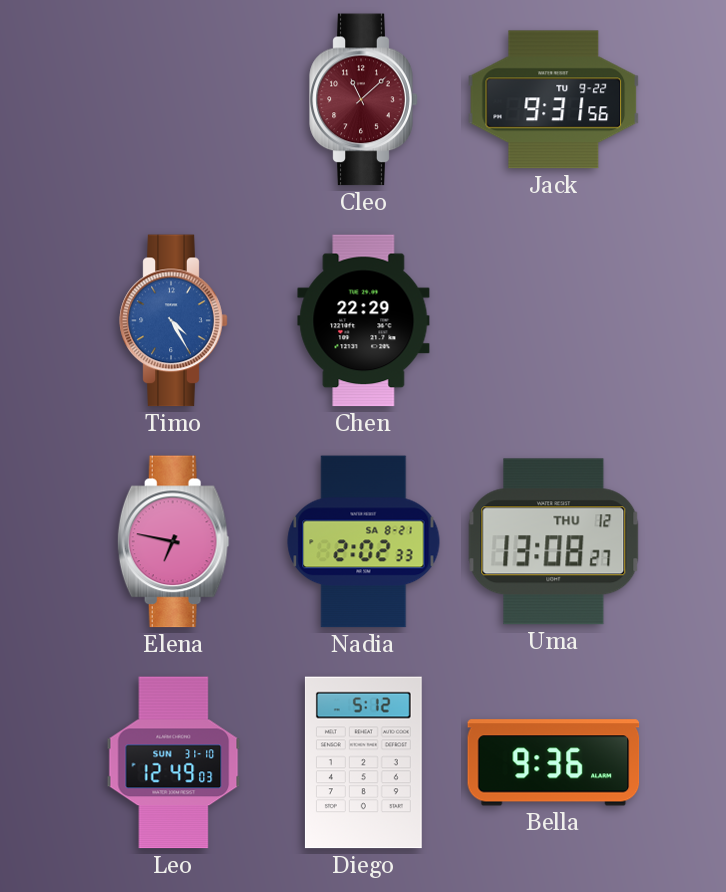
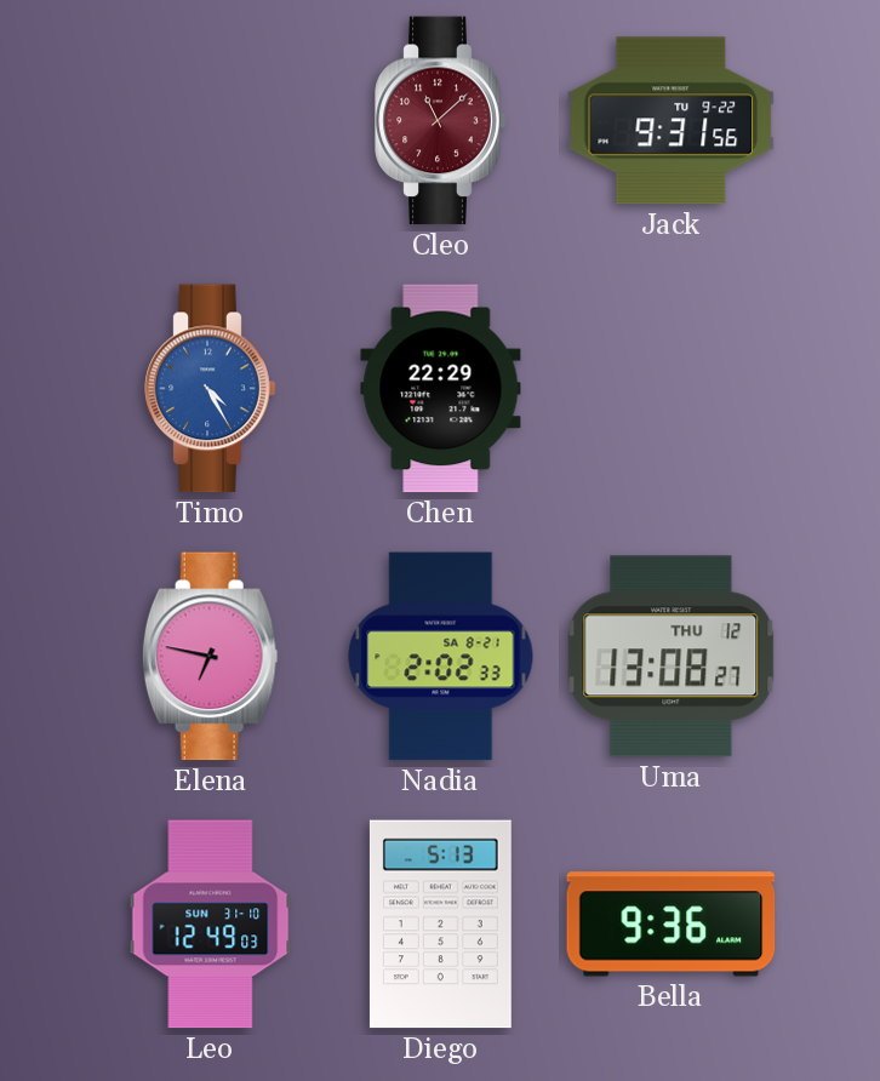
Diego: 5:12 -> 5:13 (440, 925)
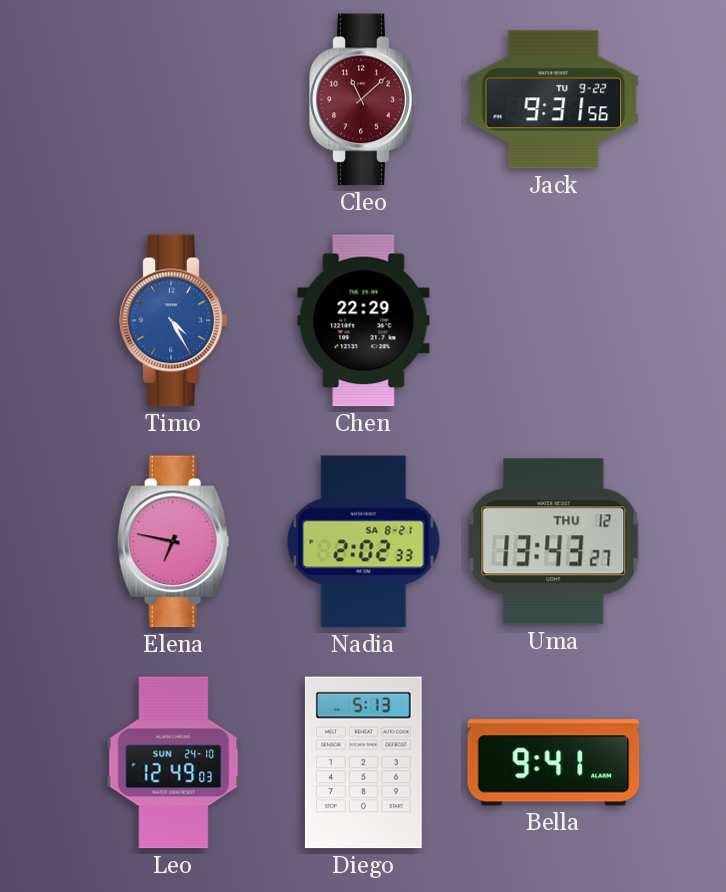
Uma: 13:08 -> 13:43 (554, 542)
Leo date: SUN 31-10 -> SUN 24-10 (174, 763)
Bella: 9:36 -> 9:41 (554, 763)
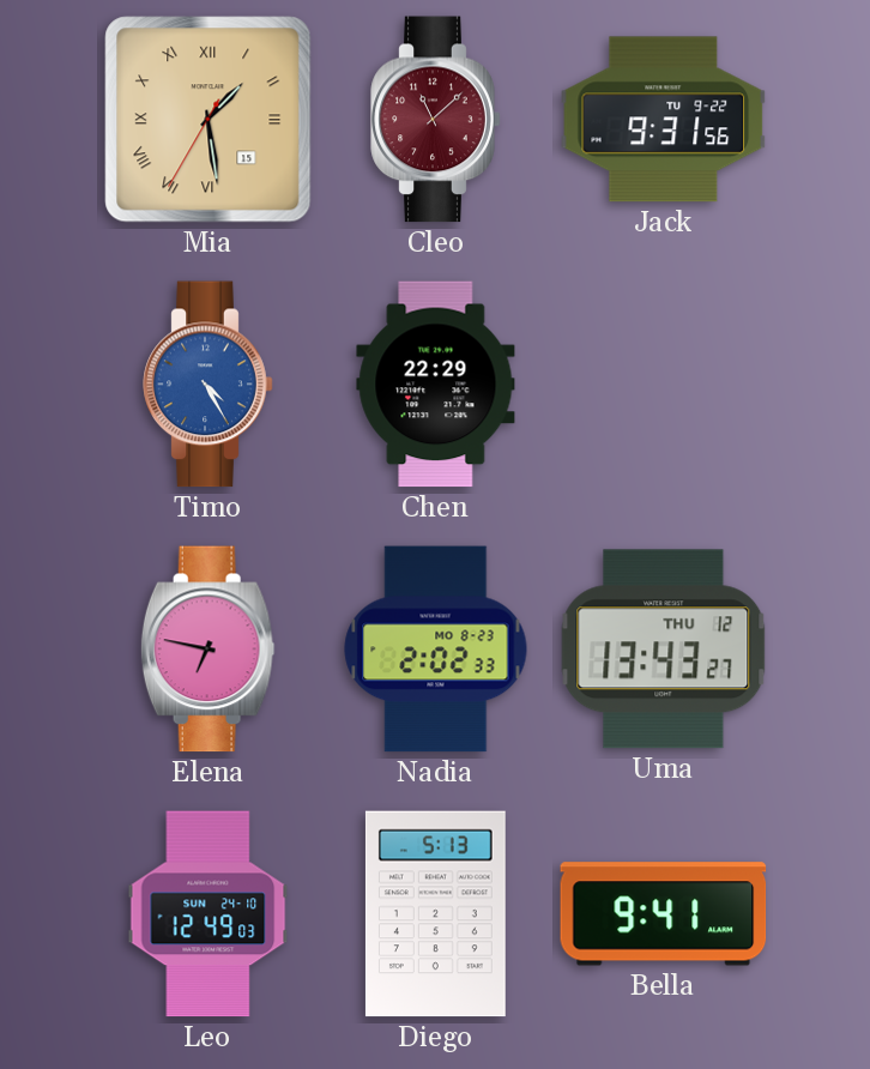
Mia: none -> 1:28 (209, 120)
Nadia date: SA 8-21 -> MO 8-23 (436, 650)
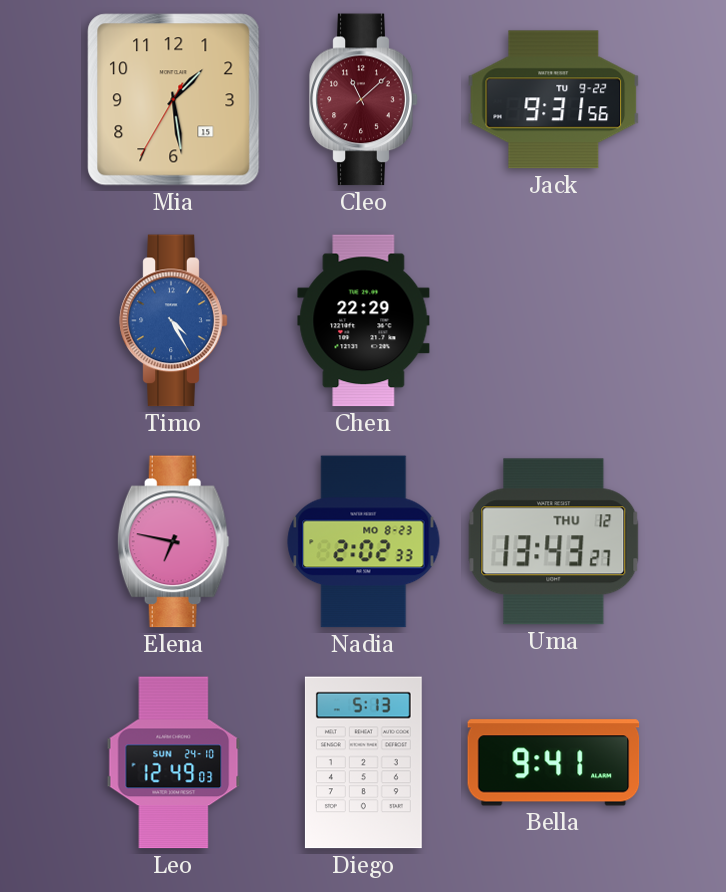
Mia numerals: Roman -> Arabic (174, 100)
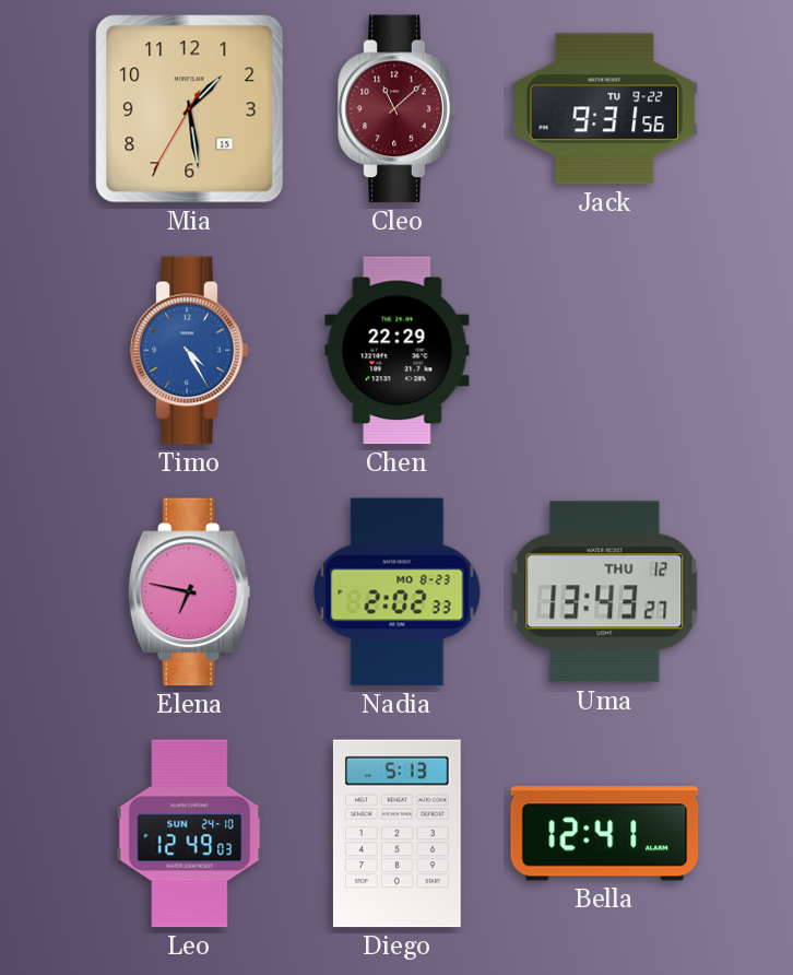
Bella: 9:41 -> 12:41 (605, 834)
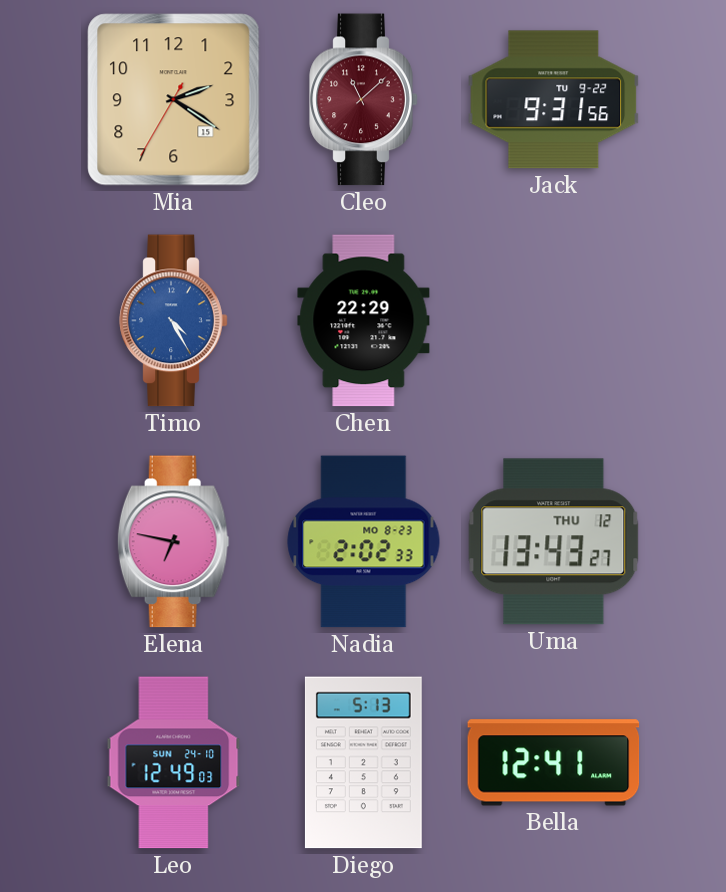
Mia: 1:28 -> 2:20 (174, 100)
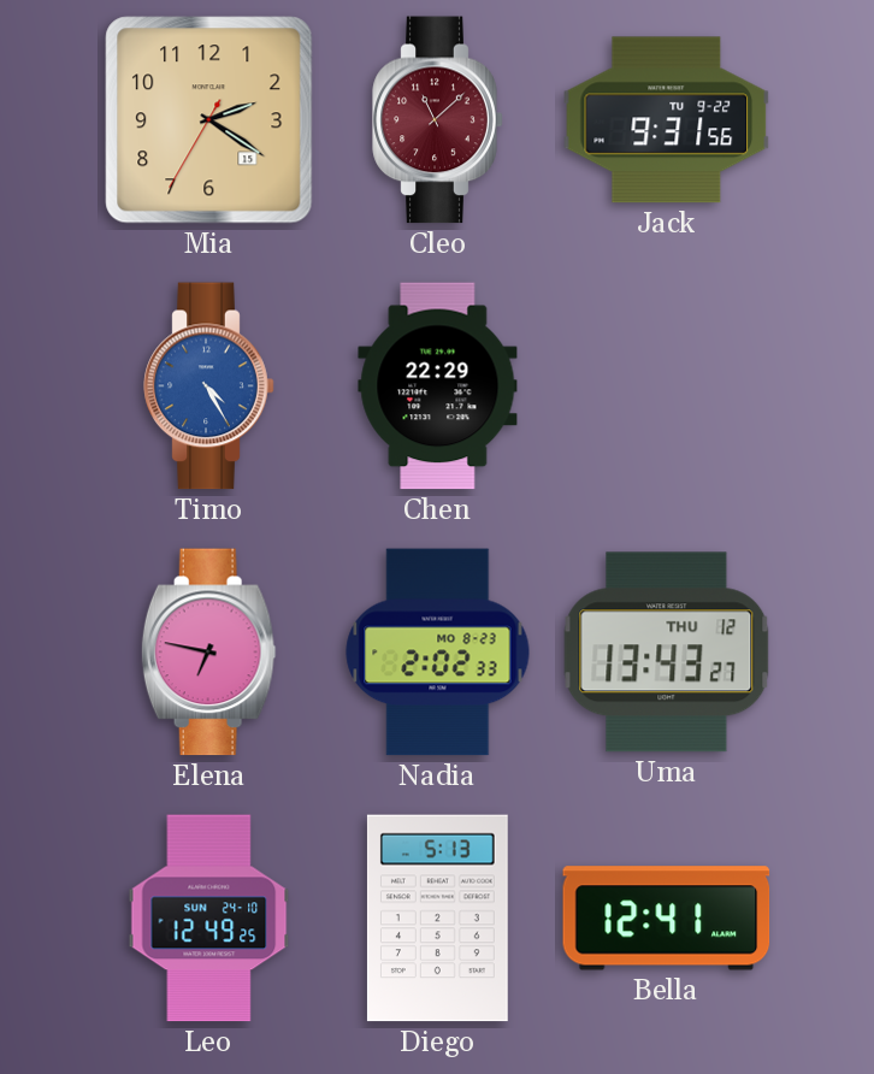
Leo: 12:49:03 -> 12:49:25 (209, 919)
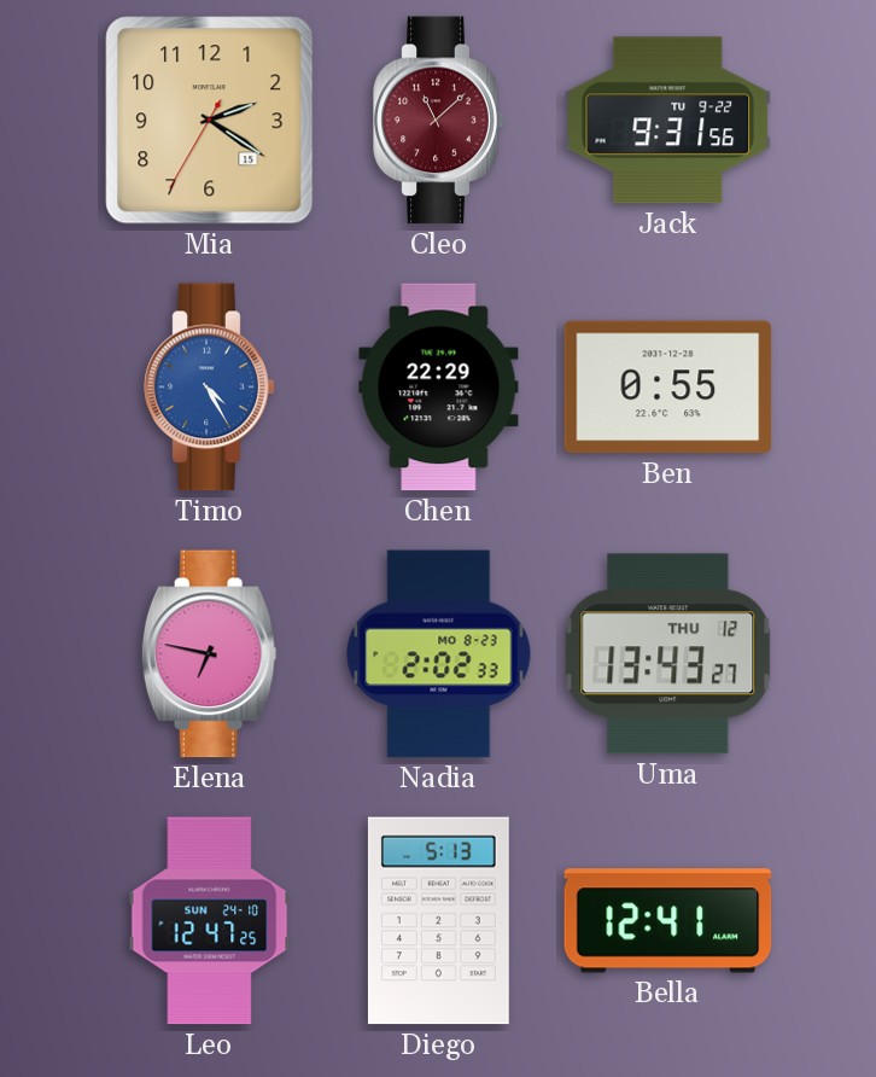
Ben: none -> 0:55 (668, 388)
Leo: 12:49 -> 12:47 (210, 921)
